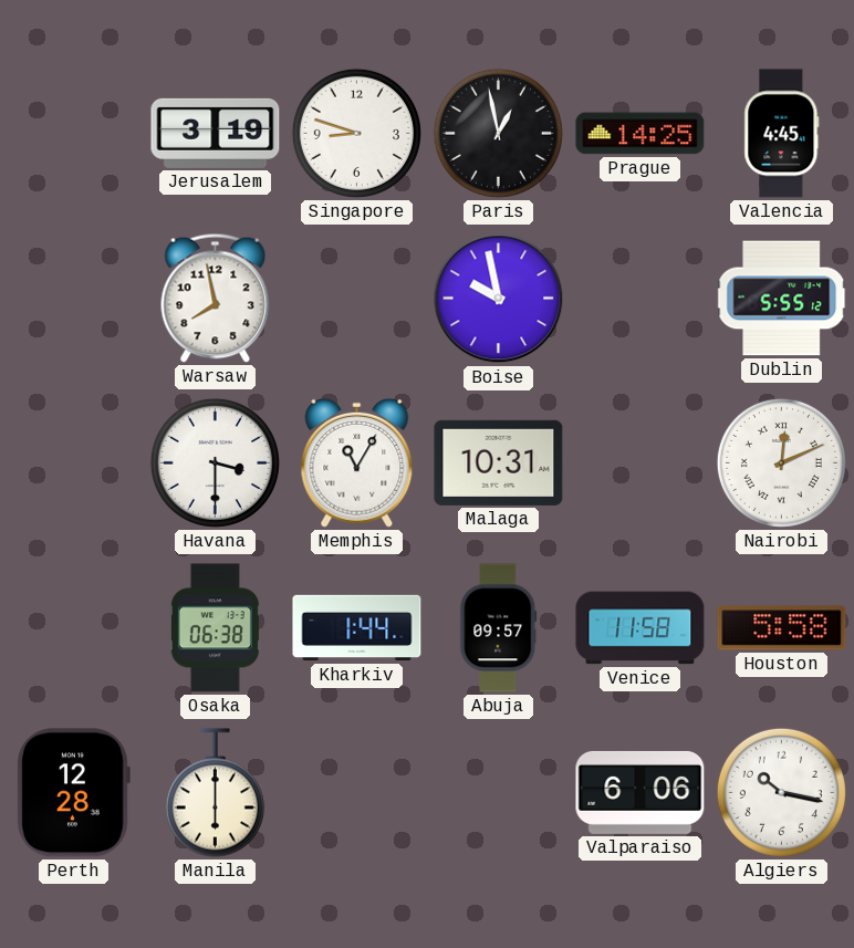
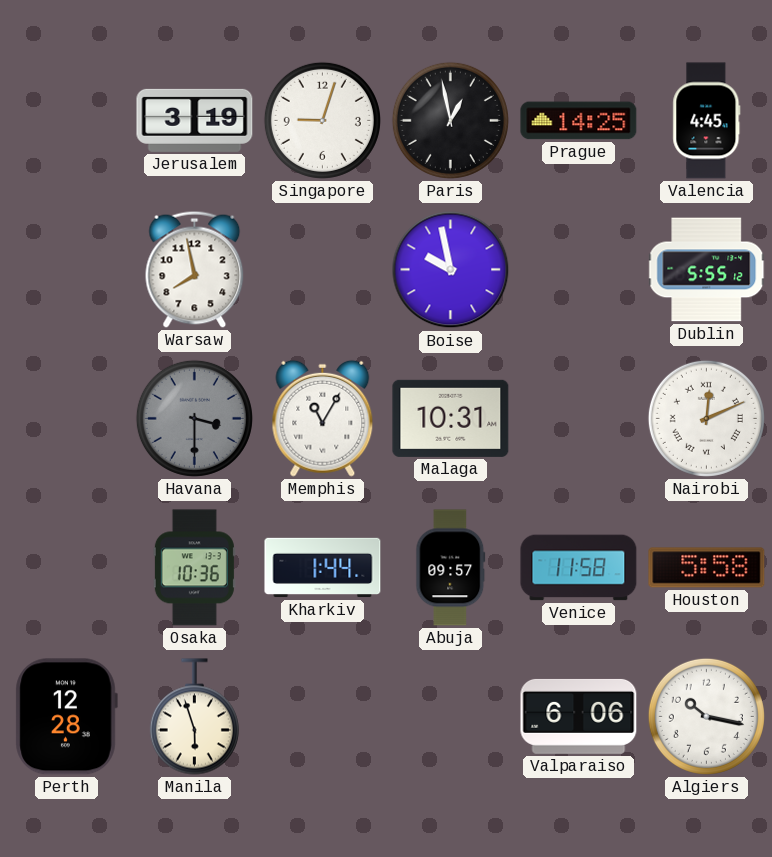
Singapore: 8:48 -> 9:03 (322, 120)
Havana dial: white -> grey (194, 418)
Osaka: 06:38 -> 10:36 (194, 568)
Manila: 6:00 -> 5:57 (194, 717)
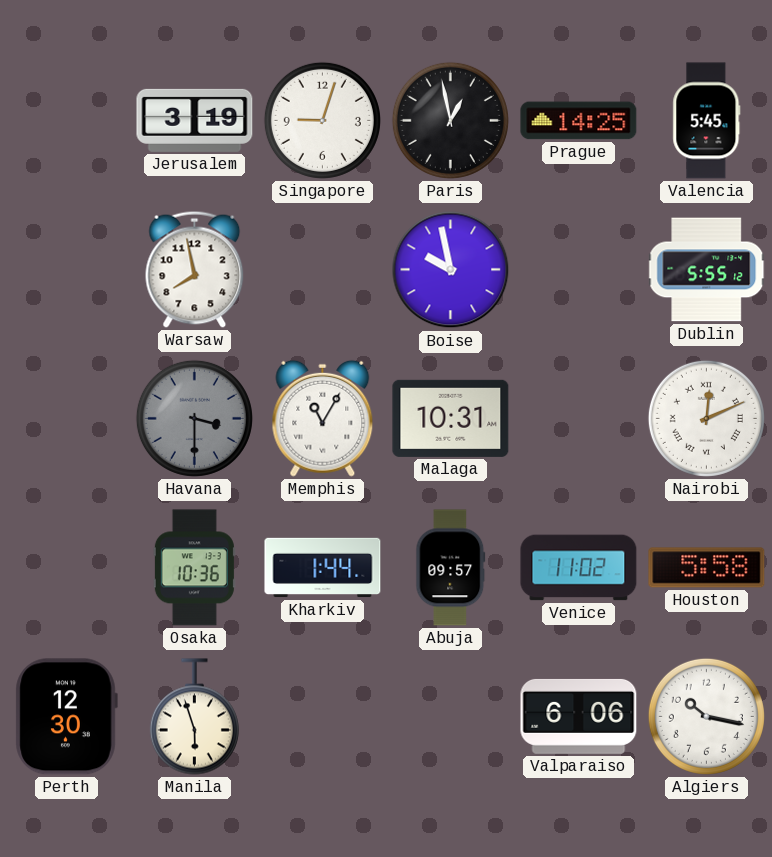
Valencia: 4:45 -> 5:45 (707, 121)
Venice: 11:58 -> 11:02 (579, 568)
Perth: 12:28 -> 12:30 (66, 717)
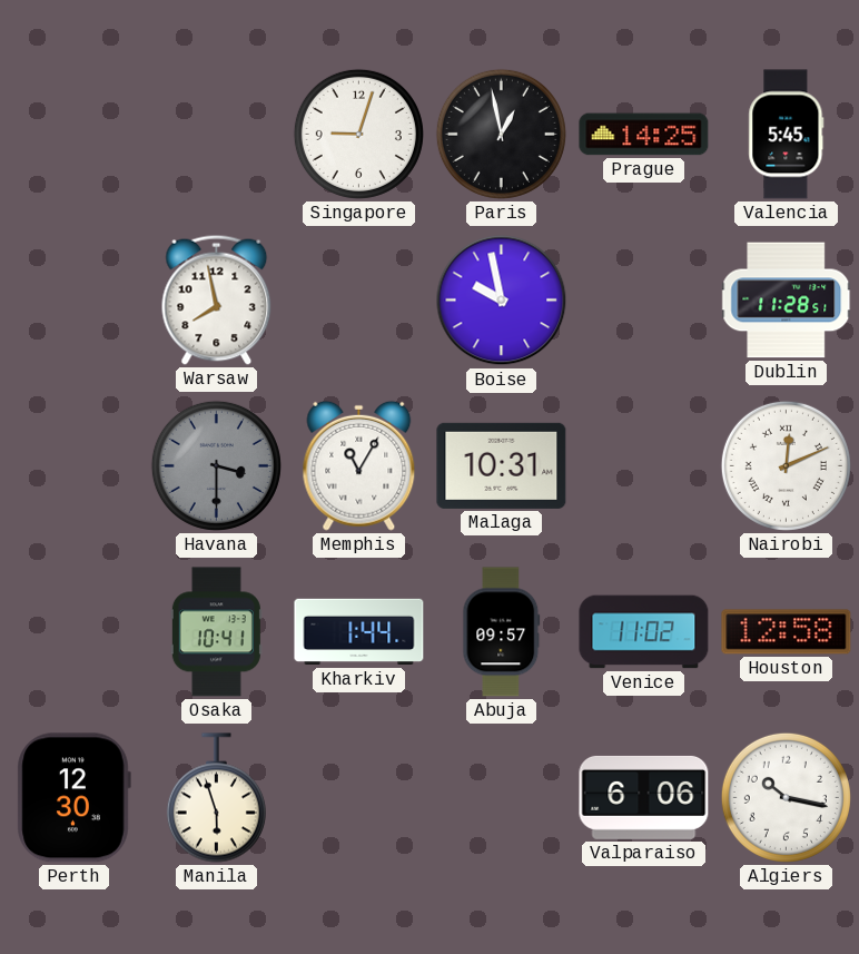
Jerusalem: 3:19 -> none (195, 120)
Dublin: 5:55 -> 11:28 (787, 301)
Osaka: 10:36 -> 10:41 (216, 632)
Houston: 5:58 -> 12:58 (787, 632)
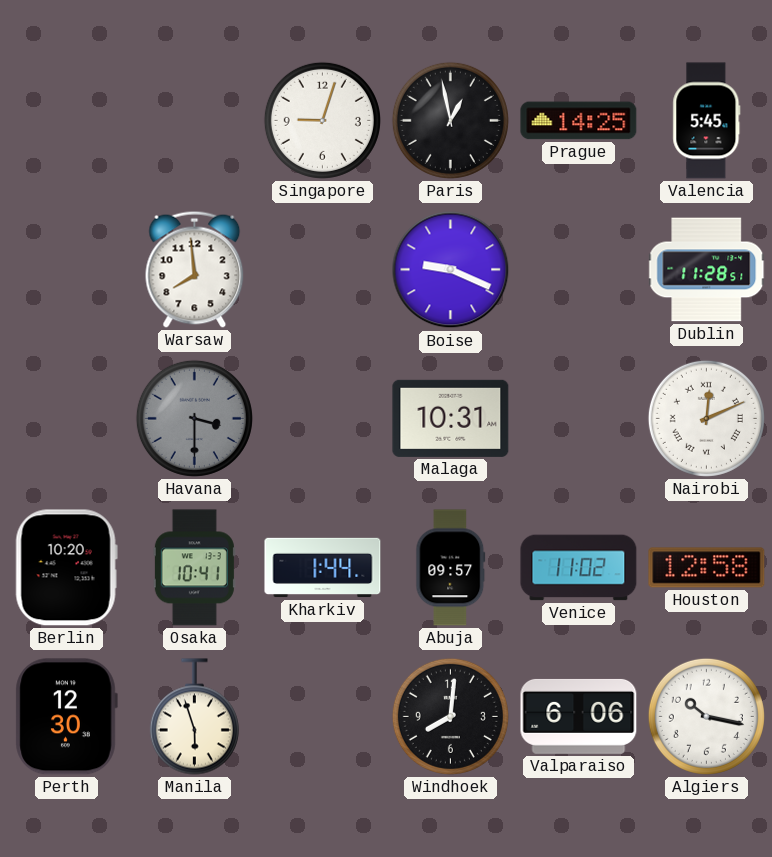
Warsaw: 7:58 -> 7:59 (195, 269)
Boise: 9:58 -> 9:19 (451, 270)
Memphis: 11:05 -> none (359, 465)
Berlin: none -> 10:20 (66, 568)
Windhoek: none -> 8:01 (450, 716)
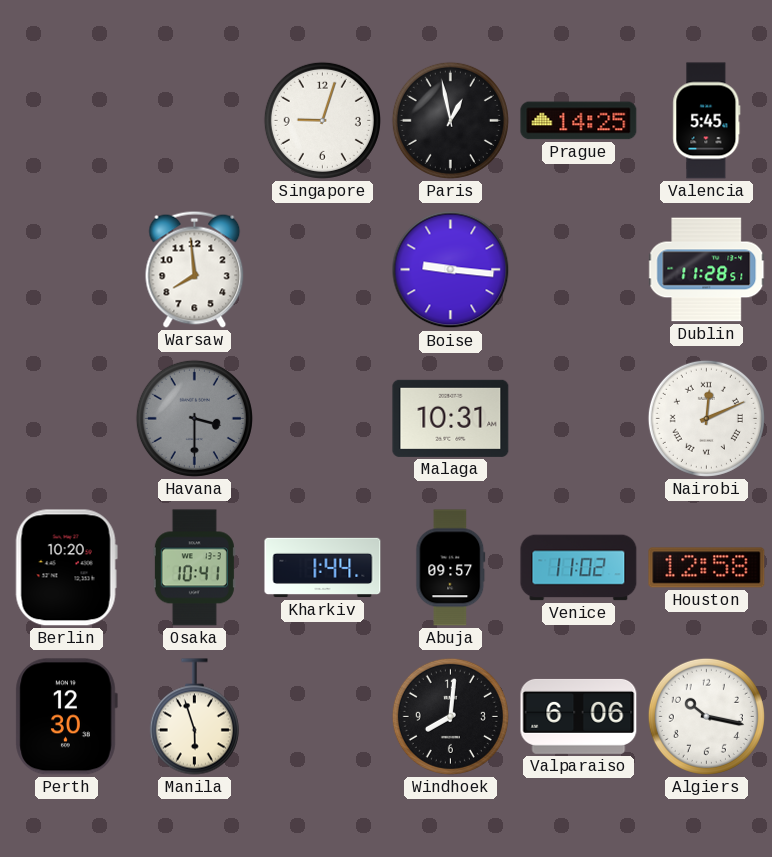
Boise: 9:19 -> 9:16 (451, 270)
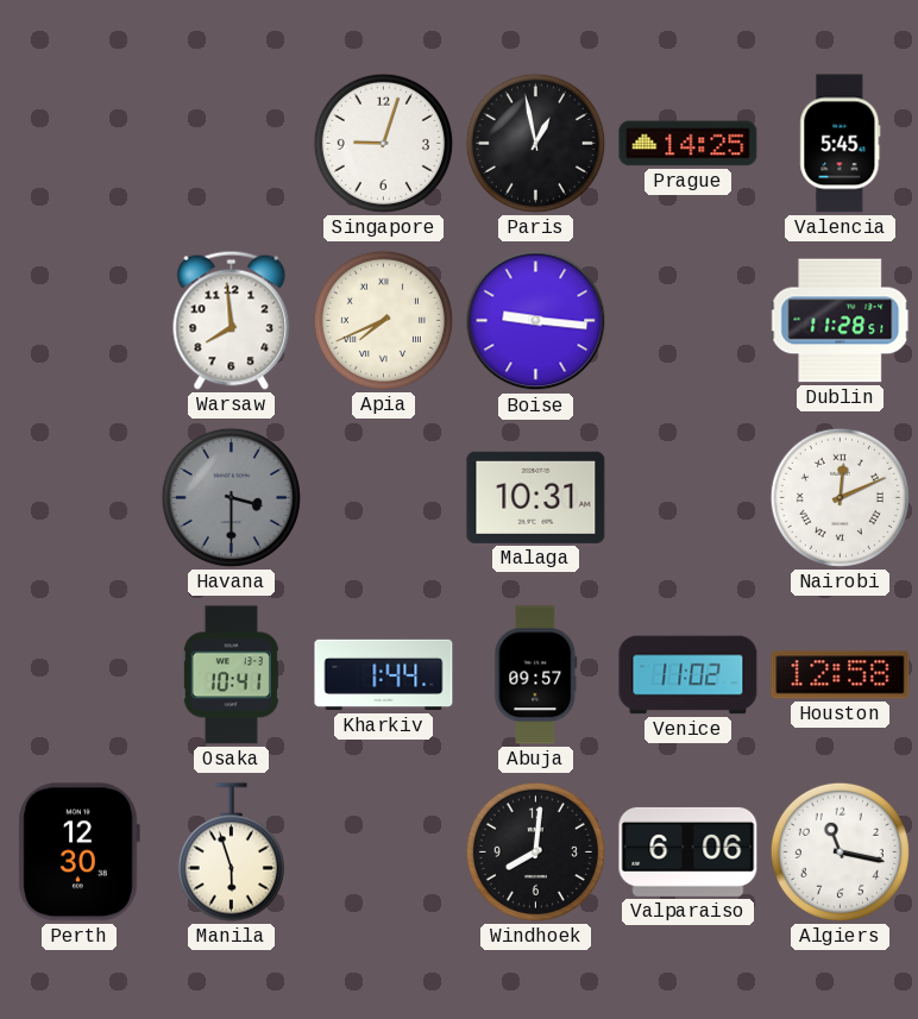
Apia: none -> 7:41 (383, 320)
Berlin: 10:20 -> none (66, 568)
Algiers: 10:17 -> 11:17 (840, 851)
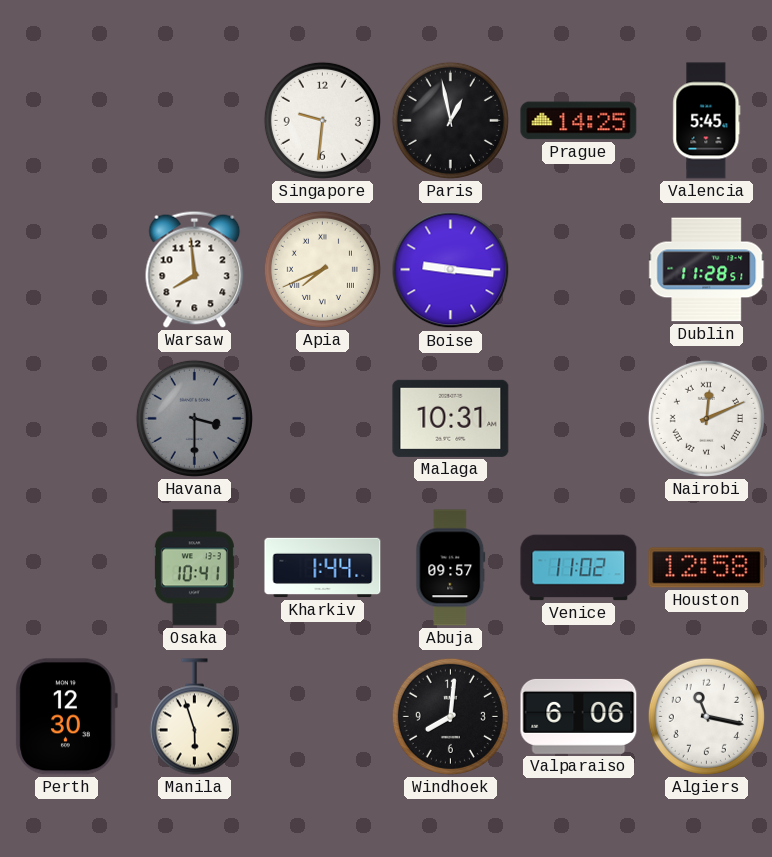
Singapore: 9:03 -> 9:31 (322, 120)
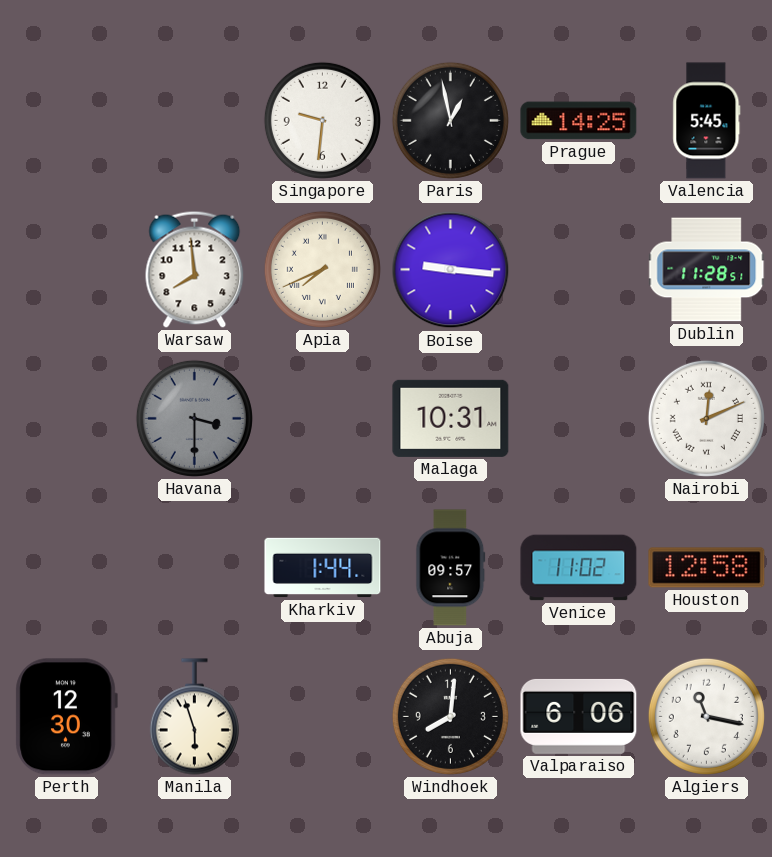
Osaka: 10:41 -> none (194, 568)
